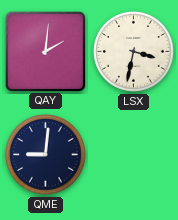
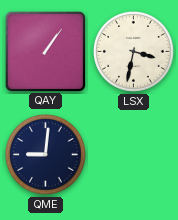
QAY: 2:01 -> 1:06 (45, 51)
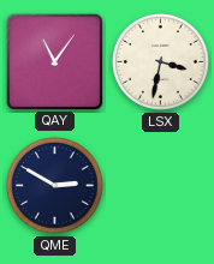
QAY: 1:06 -> 11:06 (54, 61)
QME: 9:01 -> 2:50 (55, 186)
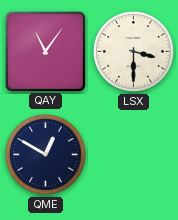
LSX: 3:32 -> 3:30 (134, 52)
QME: 2:50 -> 12:50 (46, 155)
